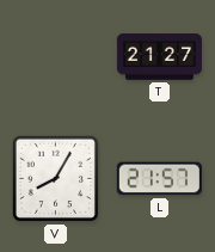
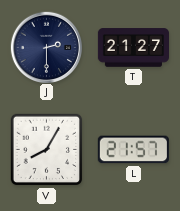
J: none -> 2:30 (46, 47)
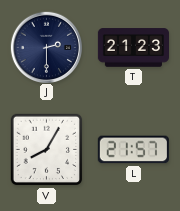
T: 21:27 -> 21:23 (133, 48)
